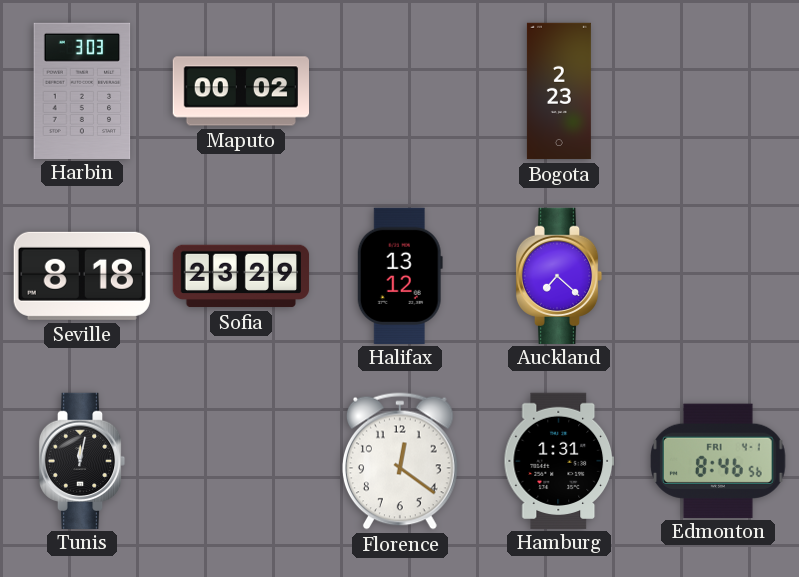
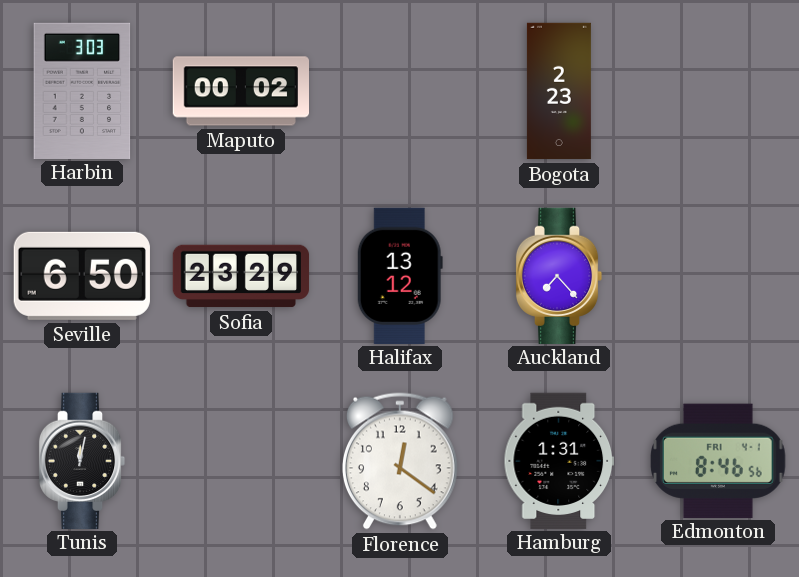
Seville: 8:18 -> 6:50 (82, 276)
Auckland: 7:22 -> 7:23 (559, 275)
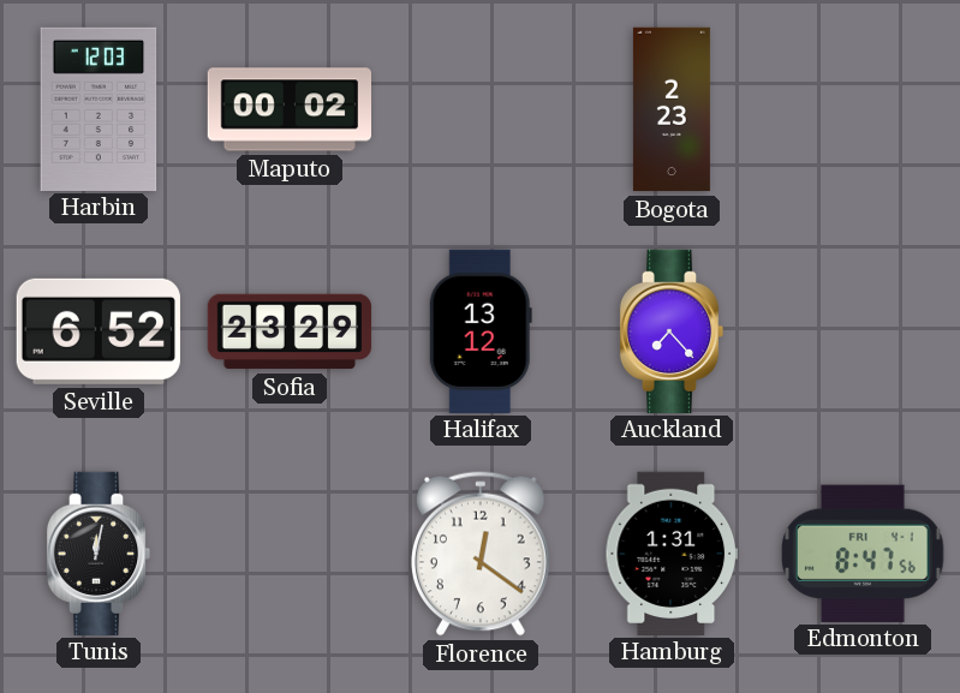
Harbin: 3:03 -> 12:03 (99, 108)
Seville: 6:50 -> 6:52 (99, 331)
Edmonton: 8:46 -> 8:47 (863, 552)
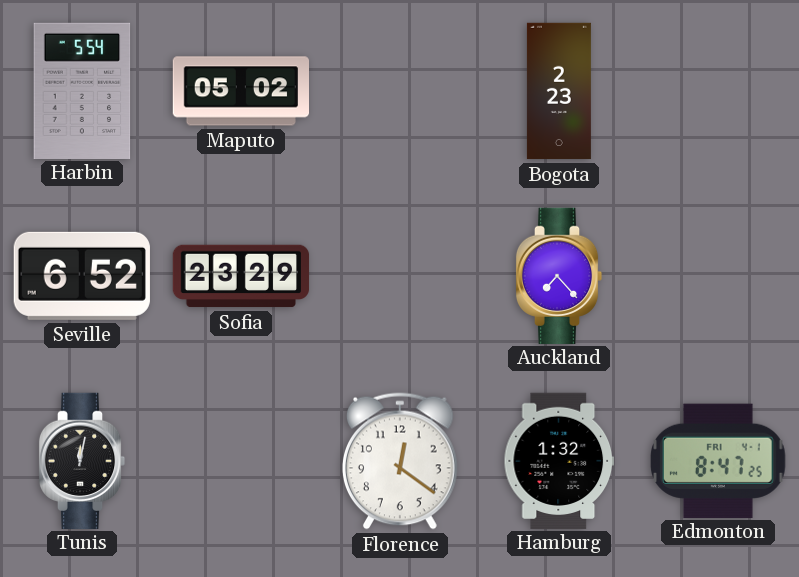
Harbin: 12:03 -> 5:54 (82, 90)
Maputo: 00:02 -> 05:02 (240, 91)
Halifax: 13:12 -> none (481, 330)
Hamburg: 1:31 -> 1:32 (558, 460)
Edmonton: 8:47:56 -> 8:47:25 (718, 460)
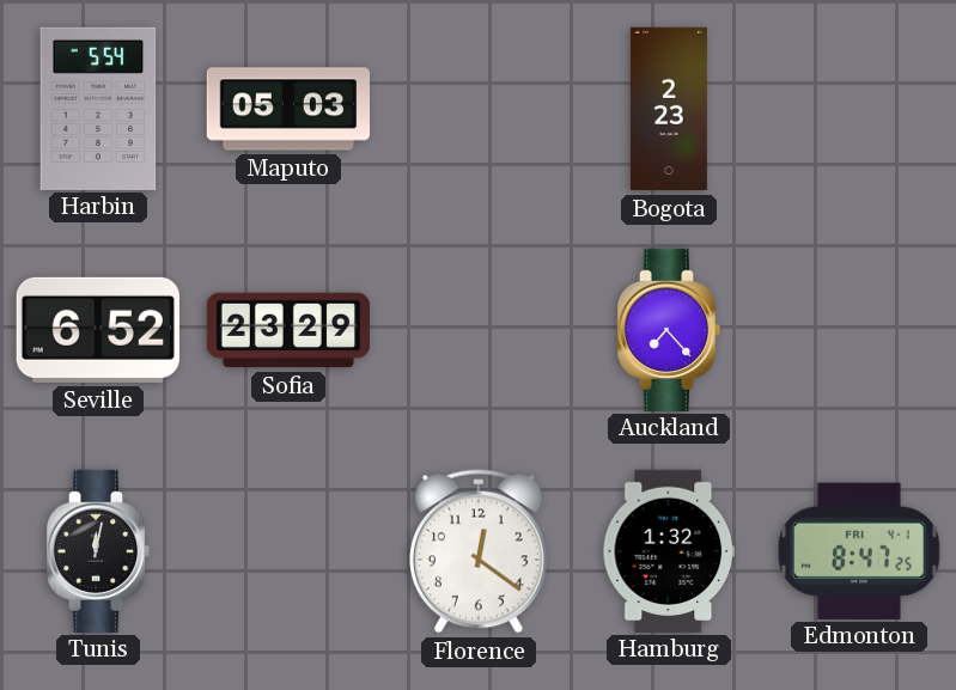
Maputo: 05:02 -> 05:03 (287, 109)
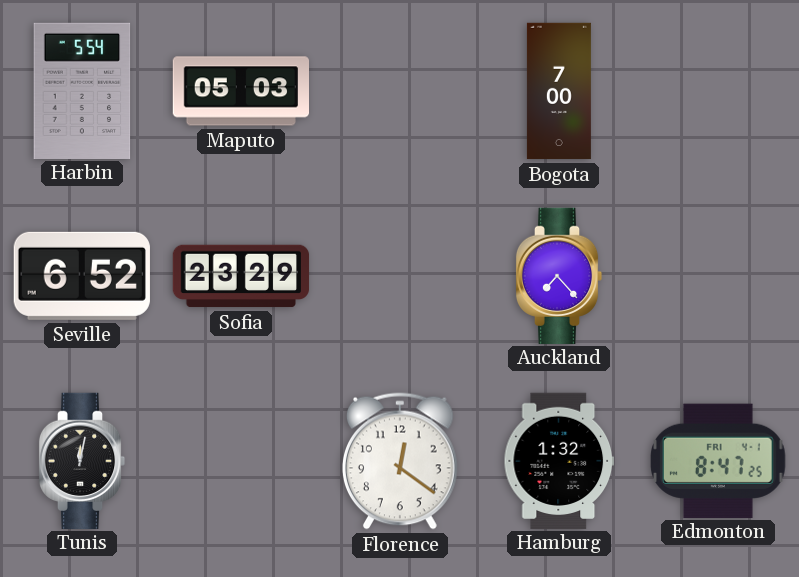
Bogota: 2:23 -> 7:00 (559, 91)
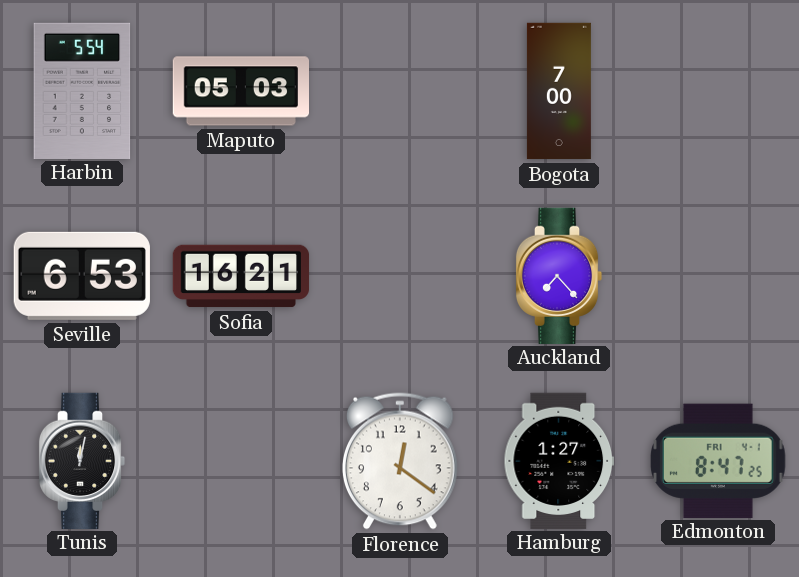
Seville: 6:52 -> 6:53 (82, 276)
Sofia: 23:29 -> 16:21 (241, 276)
Hamburg: 1:32 -> 1:27 (558, 460)
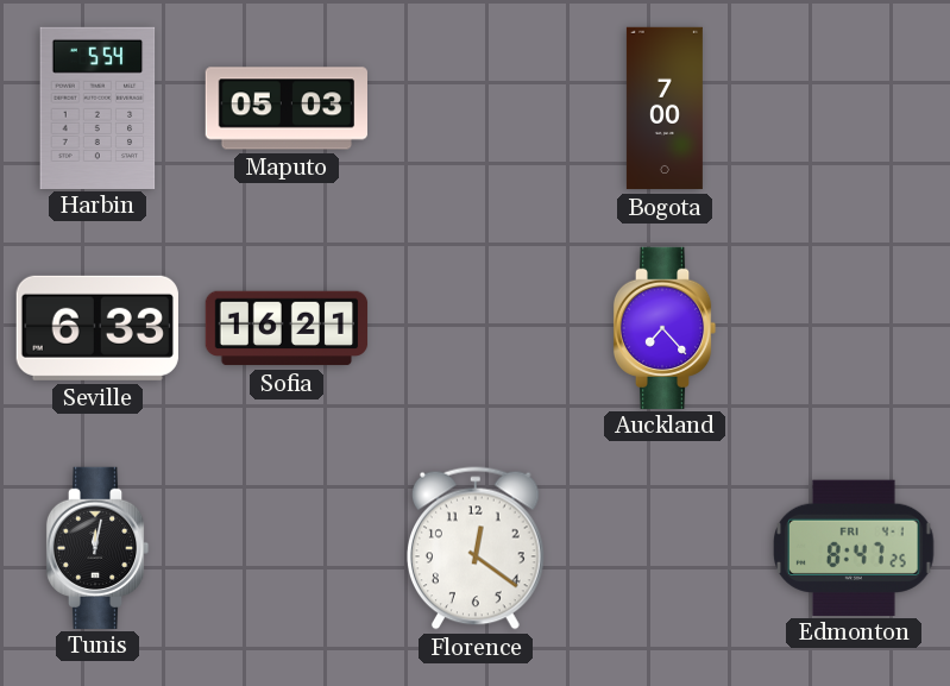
Seville: 6:53 -> 6:33 (97, 328)
Hamburg: 1:27 -> none (558, 460)
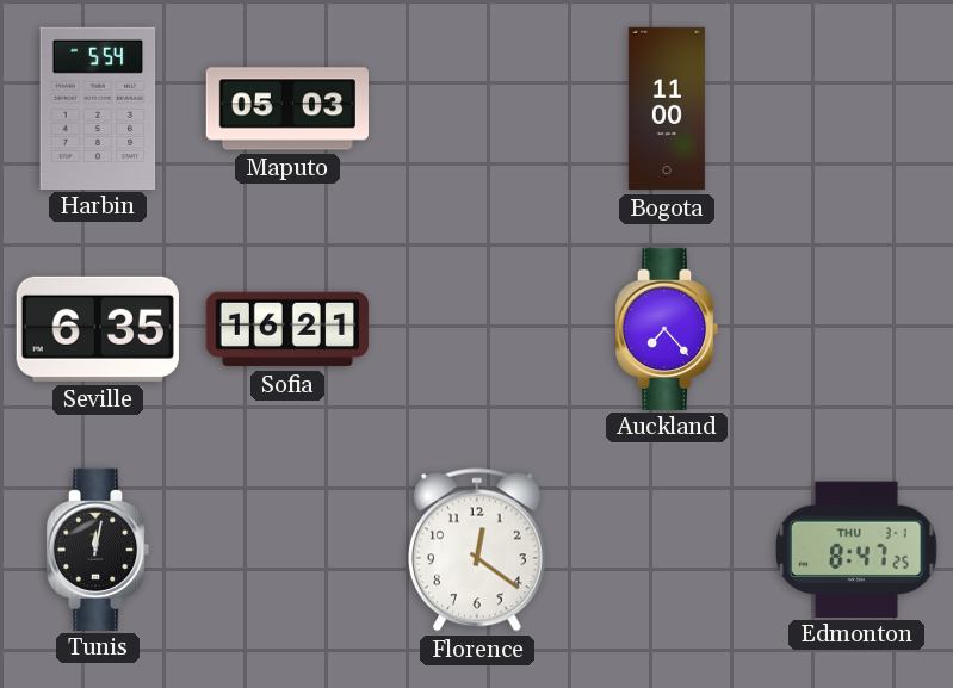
Bogota: 7:00 -> 11:00 (667, 109)
Seville: 6:33 -> 6:35 (98, 329)
Edmonton date: FRI 4-1 -> THU 3-1 (856, 548)
